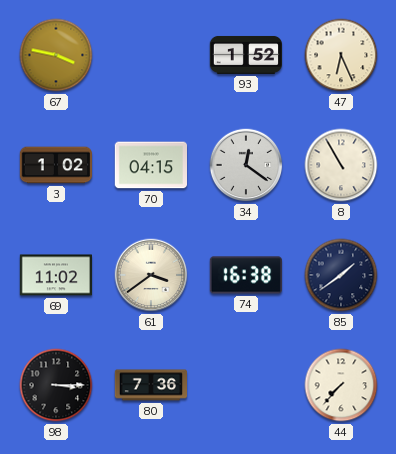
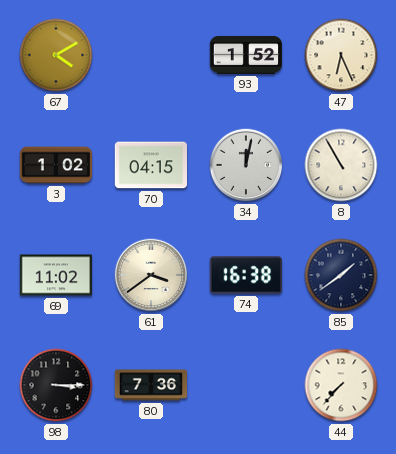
67: 3:47 -> 4:10 (56, 55)
34: 12:21 -> 12:02 (246, 165)
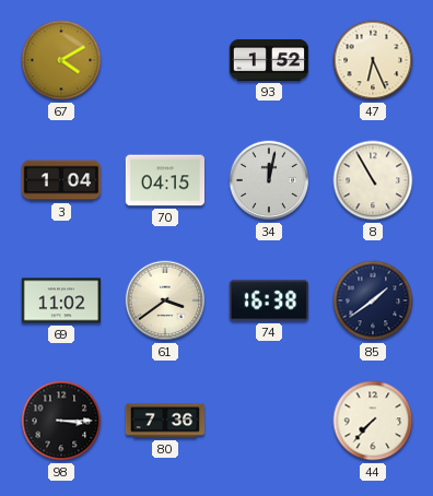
3: 1:02 -> 1:04 (61, 180)
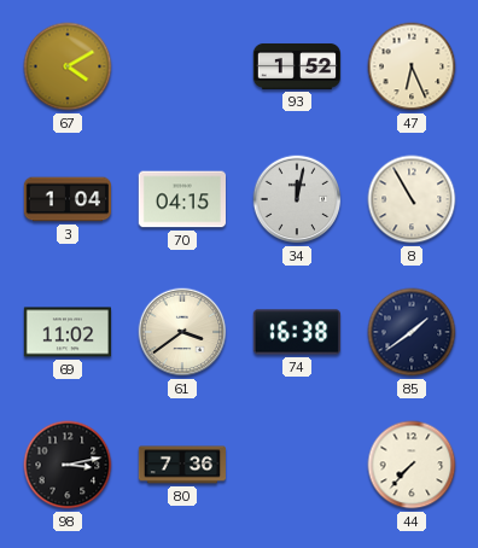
98: 3:15 -> 3:13 (68, 465)
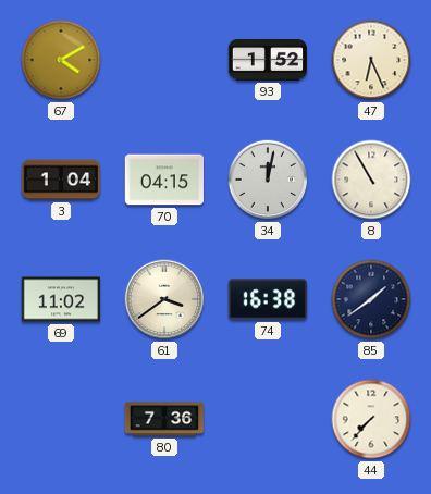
98: 3:13 -> none (68, 465)
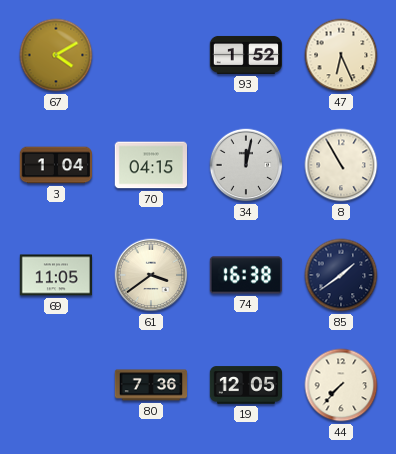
69: 11:02 -> 11:05 (55, 275)
19: none -> 12:05 (245, 385)
